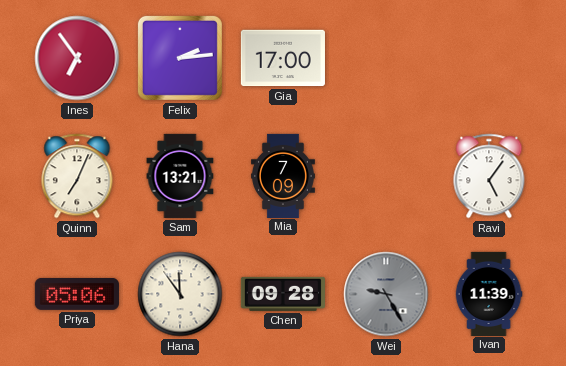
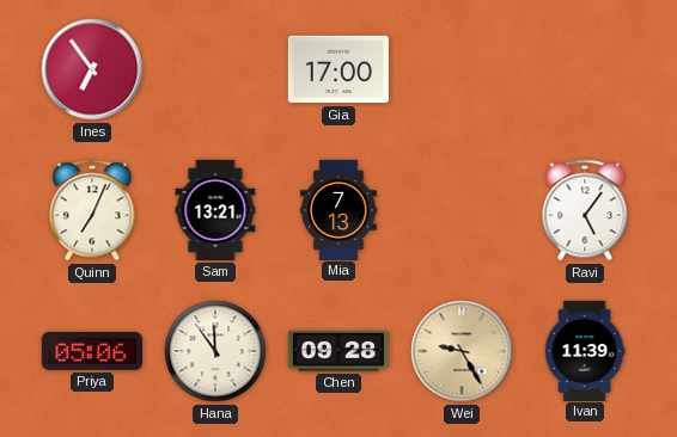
Felix: 2:14 -> none (180, 58)
Mia: 7:09 -> 7:13 (338, 209)
Wei dial: grey -> champagne (462, 351)
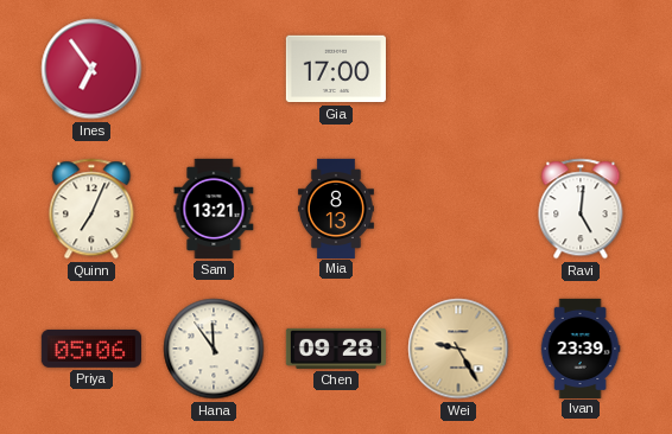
Mia: 7:13 -> 8:13 (336, 208)
Ravi: 5:06 -> 5:01 (581, 209)
Ivan: 11:39 -> 23:39 (581, 347)
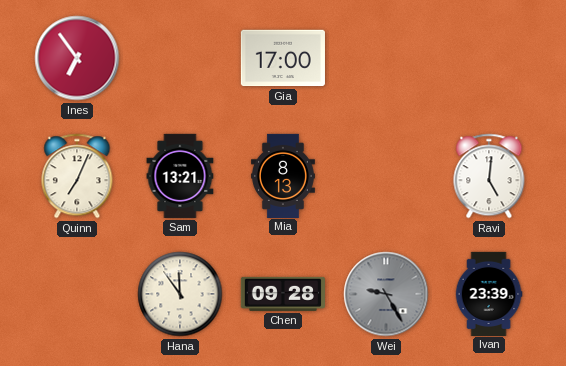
Priya: 05:06 -> none (91, 349)
Wei dial: champagne -> grey (386, 294)
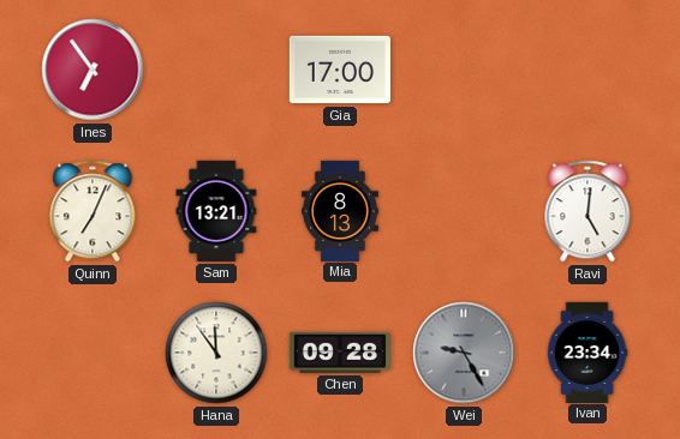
Ivan: 23:39 -> 23:34 (587, 351)
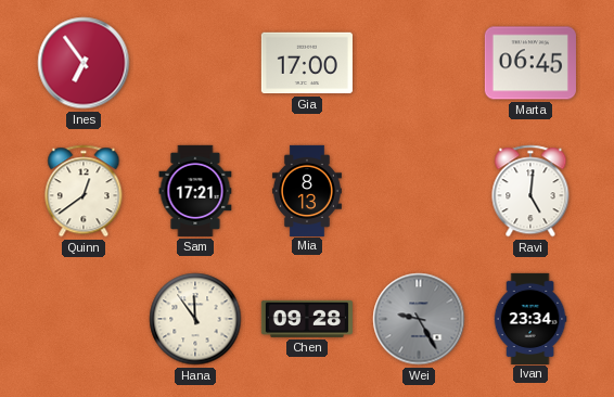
Marta: none -> 06:45 (530, 63)
Quinn: 7:04 -> 12:39 (84, 191)
Sam: 13:21 -> 17:21 (195, 191)
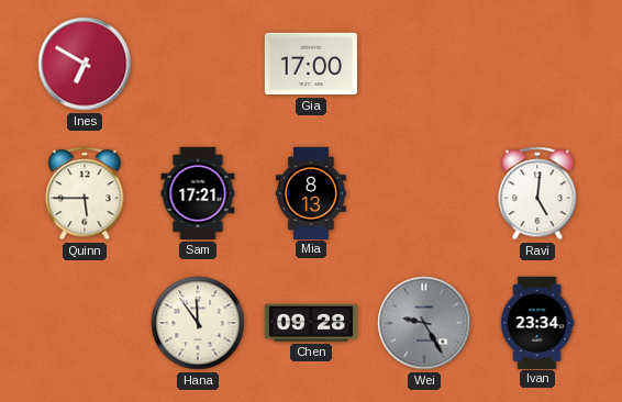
Ines: 6:54 -> 6:50 (85, 64)
Marta: 06:45 -> none (530, 63)
Quinn: 12:39 -> 5:45 (85, 193)
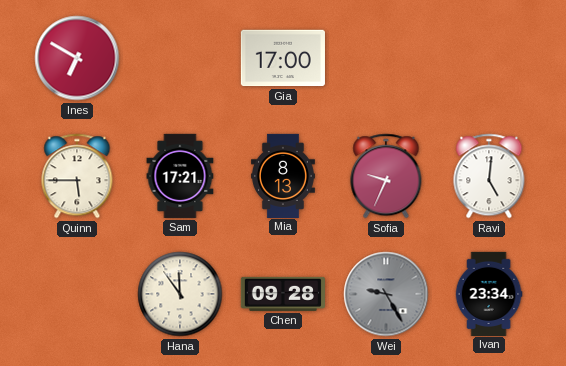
Sofia: none -> 9:34 (386, 176)
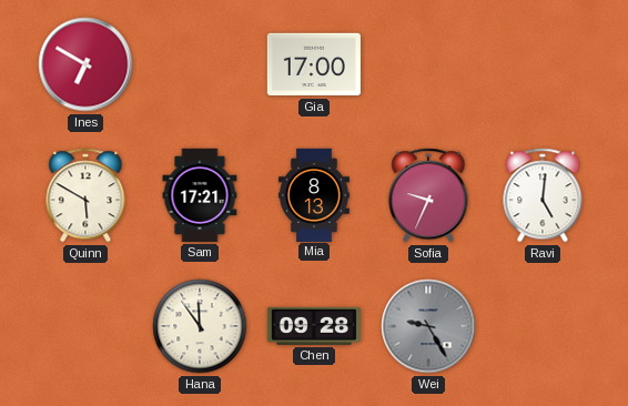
Quinn: 5:45 -> 5:50 (85, 195)
Ivan: 23:34 -> none (489, 293)
